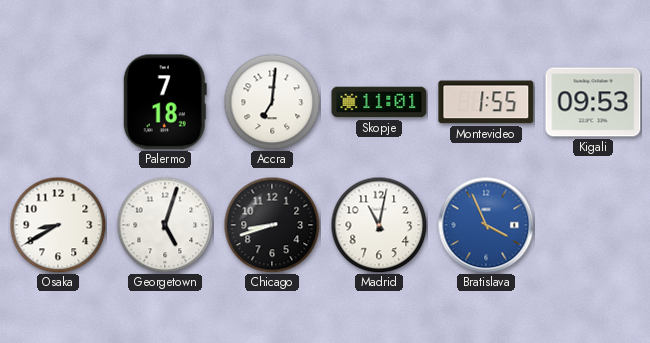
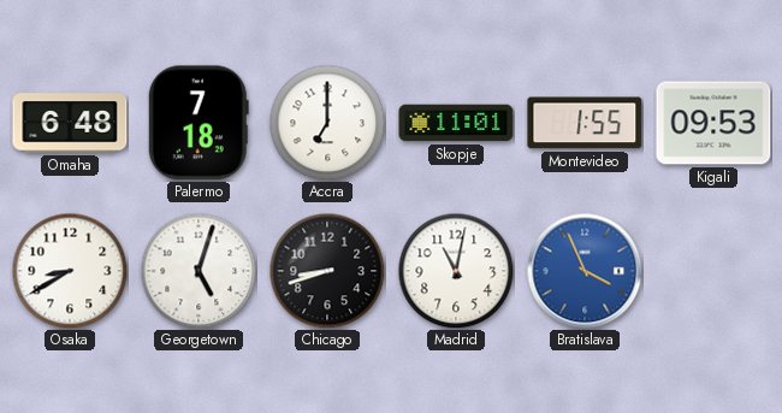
Omaha: none -> 6:48 (70, 123)
Accra: 7:01 -> 7:00 (327, 123)
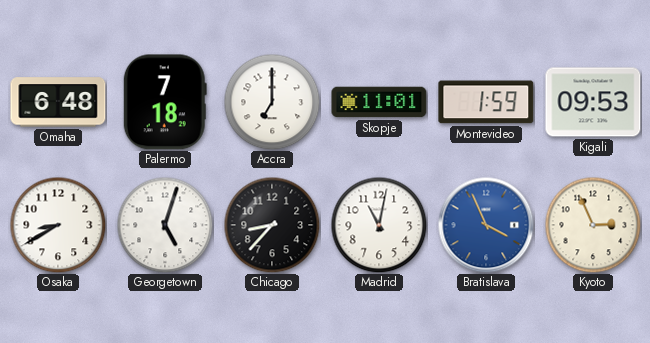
Montevideo: 1:55 -> 1:59 (486, 102)
Chicago: 8:42 -> 8:37 (272, 225)
Kyoto: none -> 2:56 (593, 225)
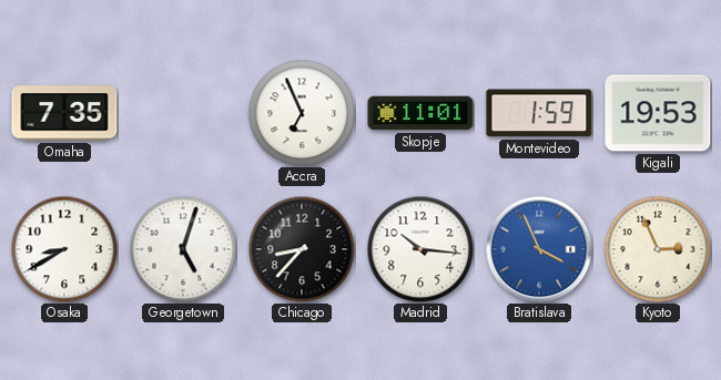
Omaha: 6:48 -> 7:35 (64, 113)
Palermo: 7:18 -> none (165, 102)
Accra: 7:00 -> 6:56 (302, 113)
Kigali: 09:53 -> 19:53 (658, 113)
Madrid: 11:02 -> 10:16 (420, 249)
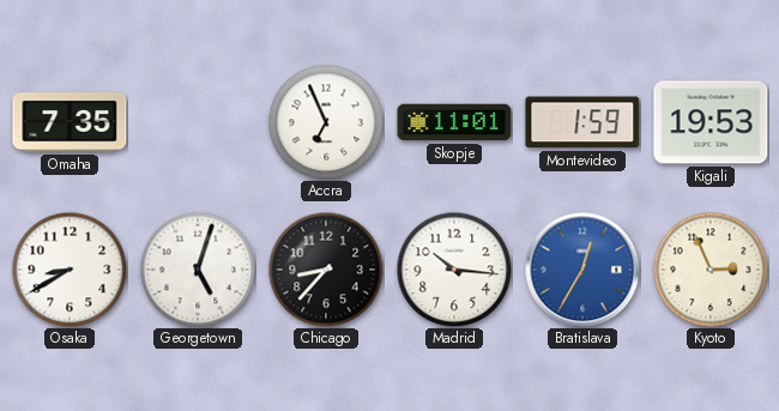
Bratislava: 3:56 -> 12:35 (582, 270)
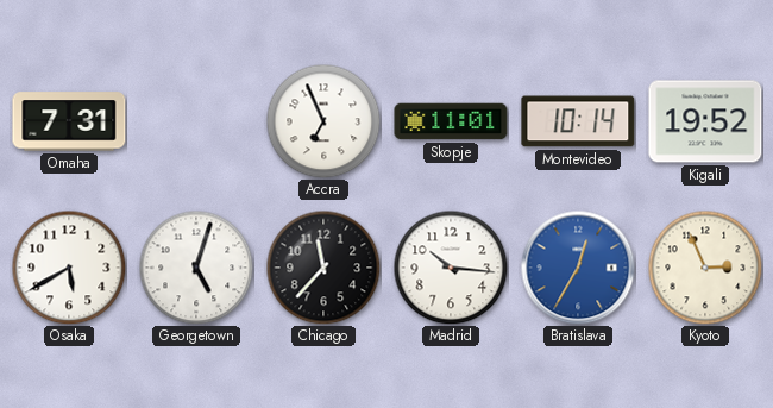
Omaha: 7:35 -> 7:31 (69, 121)
Montevideo: 1:59 -> 10:14 (578, 121)
Kigali: 19:53 -> 19:52 (705, 121)
Osaka: 8:40 -> 5:40 (69, 268)
Chicago: 8:37 -> 11:37 (323, 268)
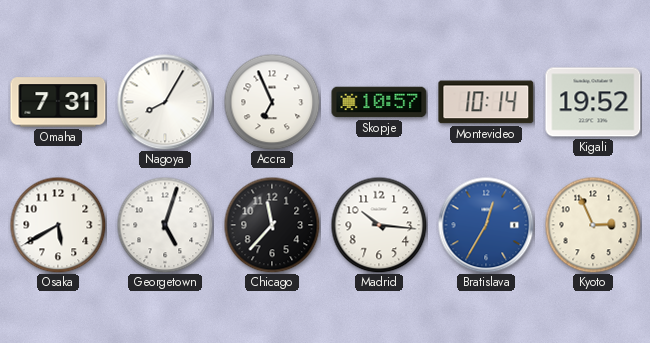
Nagoya: none -> 8:05 (165, 102)
Skopje: 11:01 -> 10:57 (379, 102)
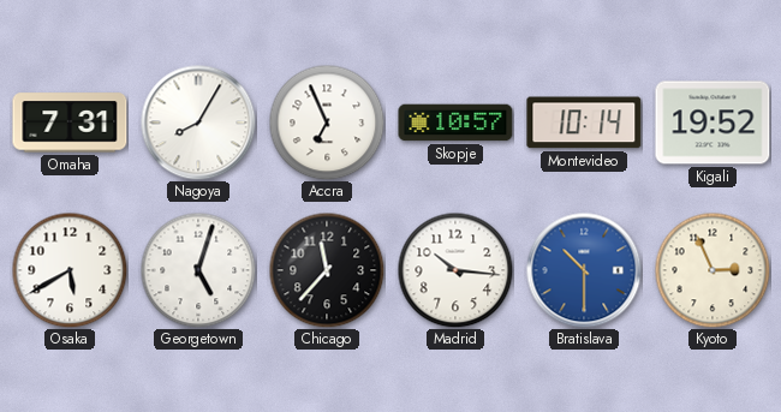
Bratislava: 12:35 -> 10:30 (584, 270)
